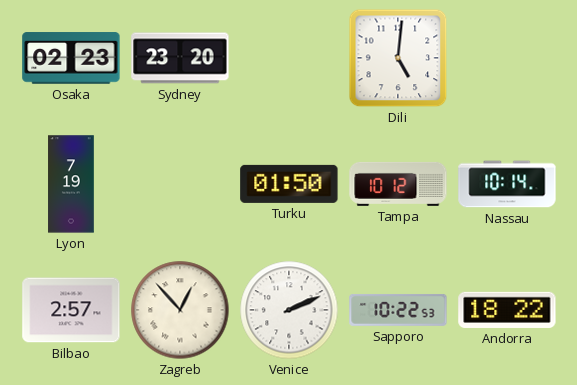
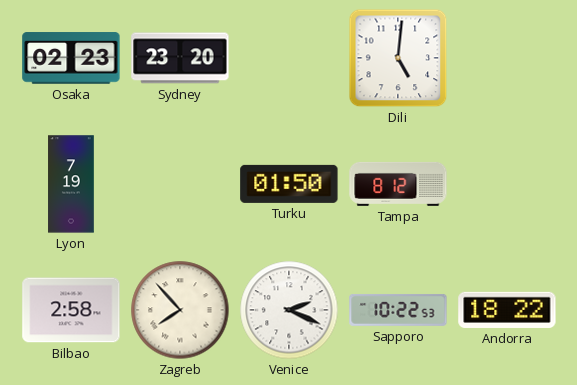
Tampa: 10:12 -> 8:12 (398, 184)
Nassau: 10:14 -> none (507, 184)
Bilbao: 2:57 -> 2:58 (71, 310)
Zagreb: 12:53 -> 7:53 (180, 310)
Venice: 2:11 -> 2:19 (289, 310)
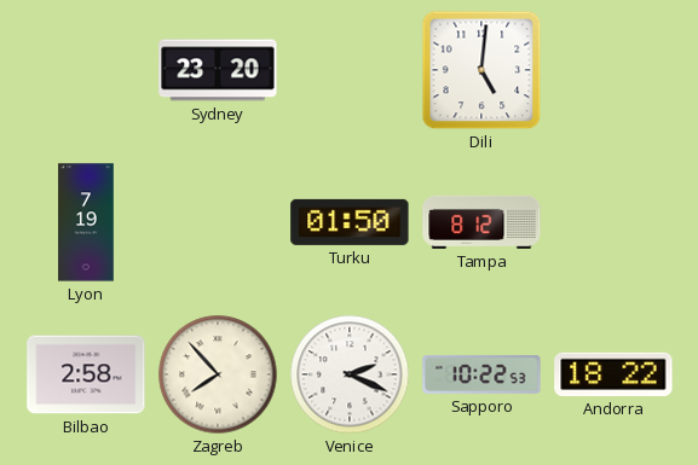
Osaka: 02:23 -> none (71, 58)
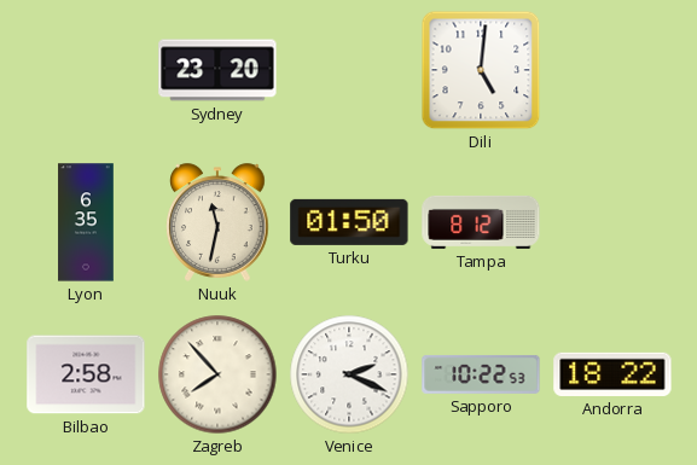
Lyon: 7:19 -> 6:35 (86, 222)
Nuuk: none -> 11:32 (217, 222)
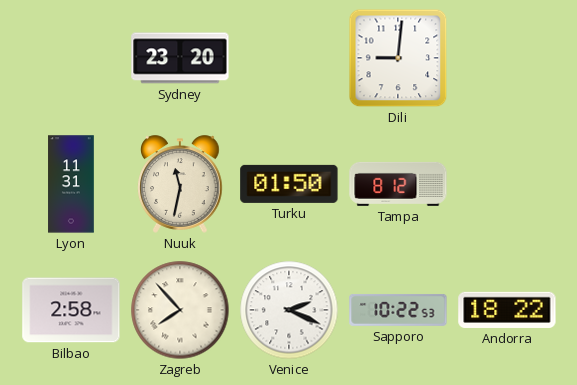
Dili: 5:01 -> 9:01 (398, 58)
Lyon: 6:35 -> 11:31 (71, 184)
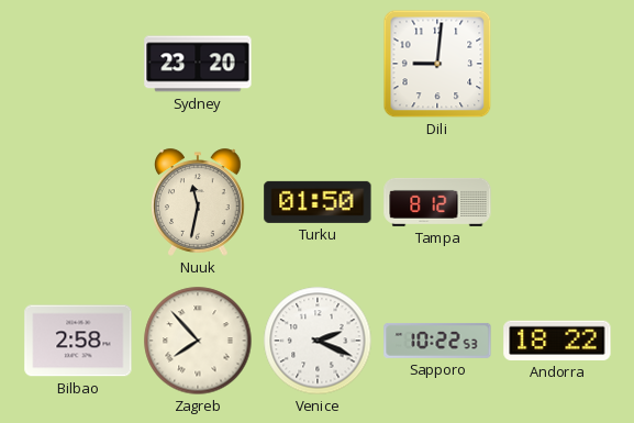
Lyon: 11:31 -> none (71, 184)
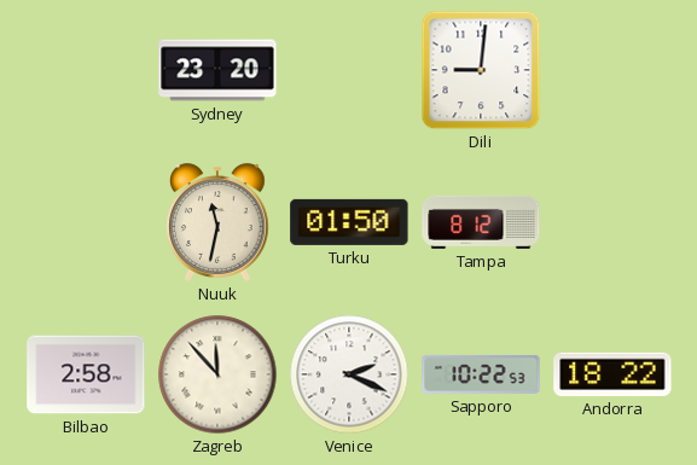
Zagreb: 7:53 -> 11:53 (217, 374)
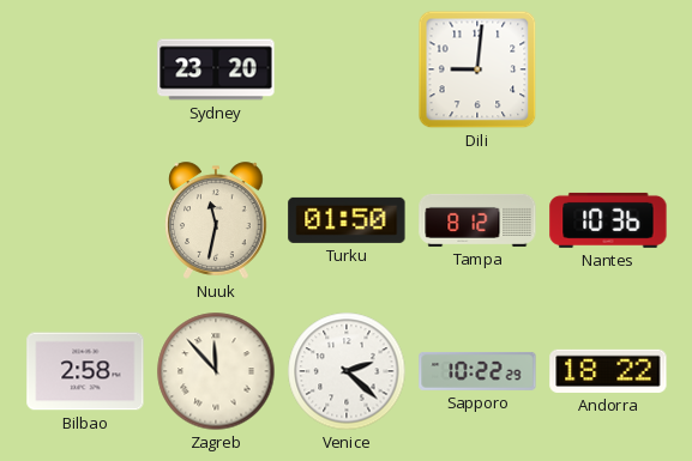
Nantes: none -> 10:36 (608, 220)
Venice: 2:19 -> 2:22 (347, 371)
Sapporo: 10:22:53 -> 10:22:29 (477, 371)
